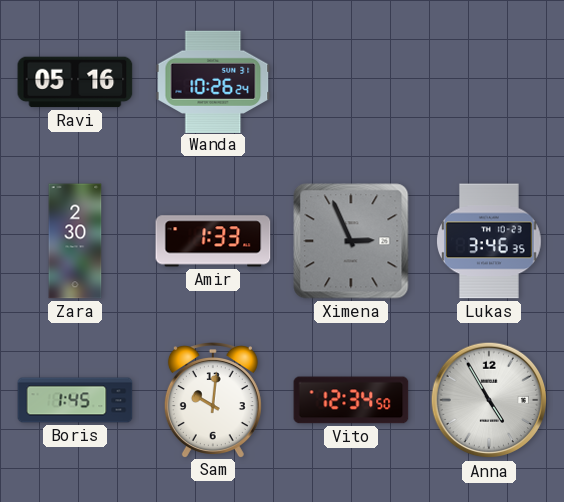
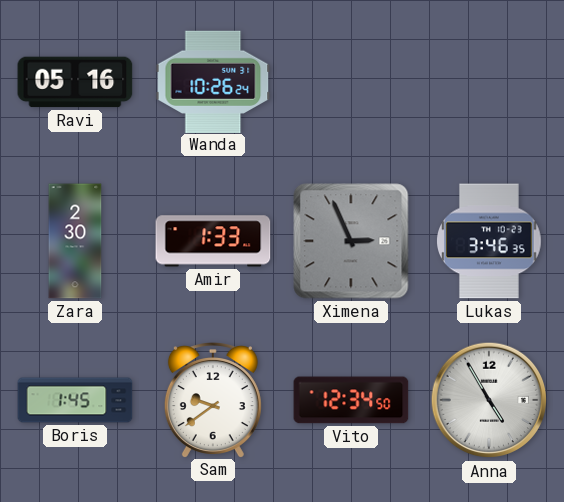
Sam: 10:01 -> 9:39 (213, 400)
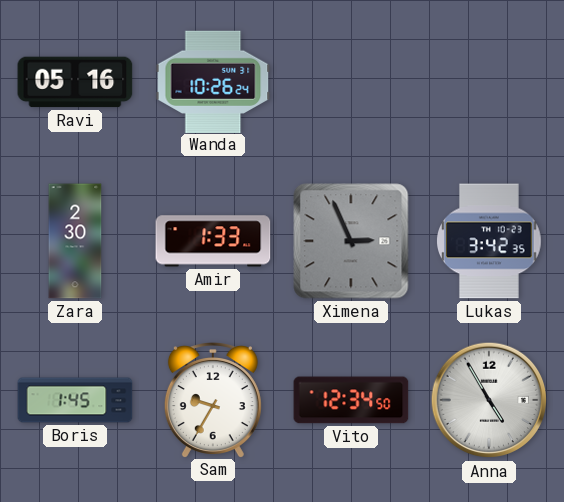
Lukas: 3:46 -> 3:42 (490, 241)
Sam: 9:39 -> 9:35 (213, 400)
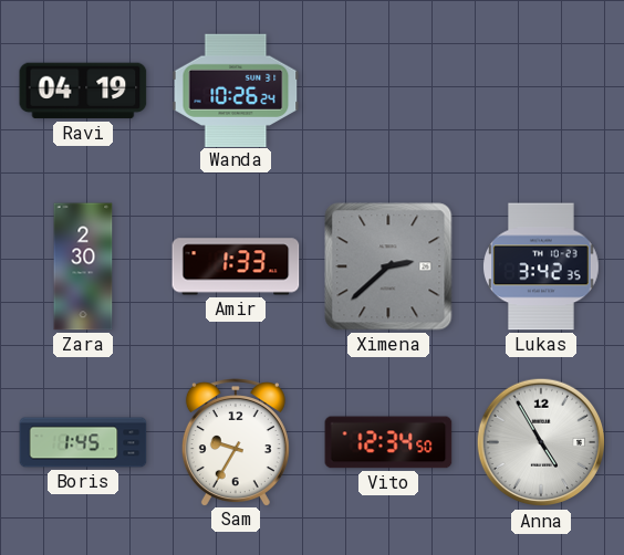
Ravi: 05:16 -> 04:19 (83, 91)
Ximena: 2:56 -> 2:38 (388, 266)
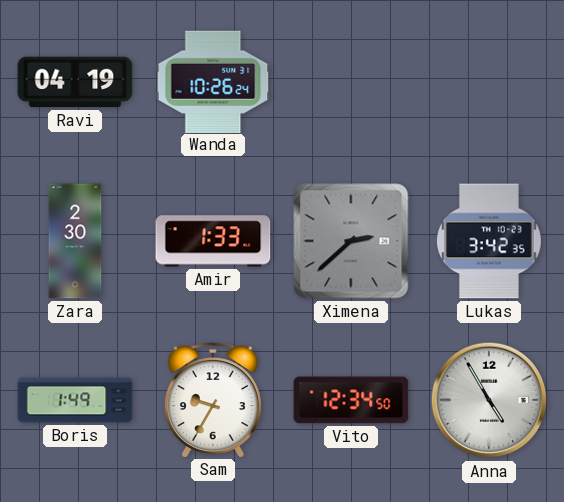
Boris: 1:45 -> 1:49 (75, 400)
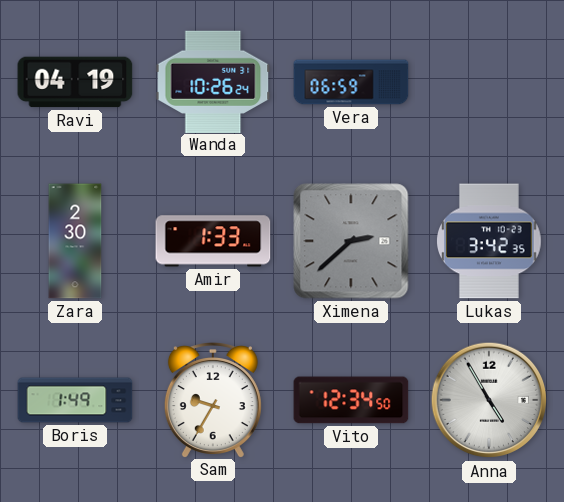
Vera: none -> 06:59 (351, 82)
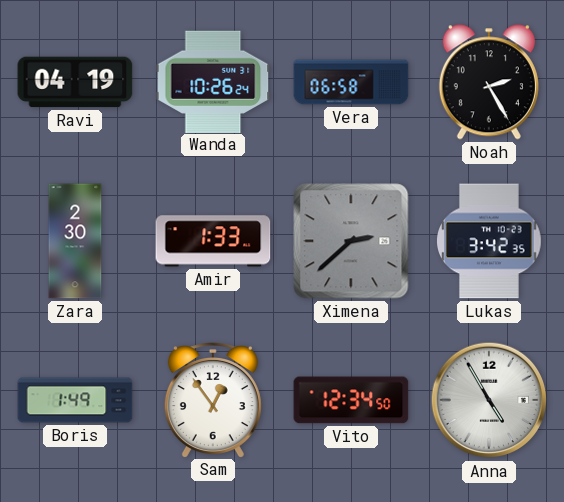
Vera: 06:59 -> 06:58 (351, 82)
Noah: none -> 2:25 (489, 82)
Sam: 9:35 -> 12:54 (213, 400)
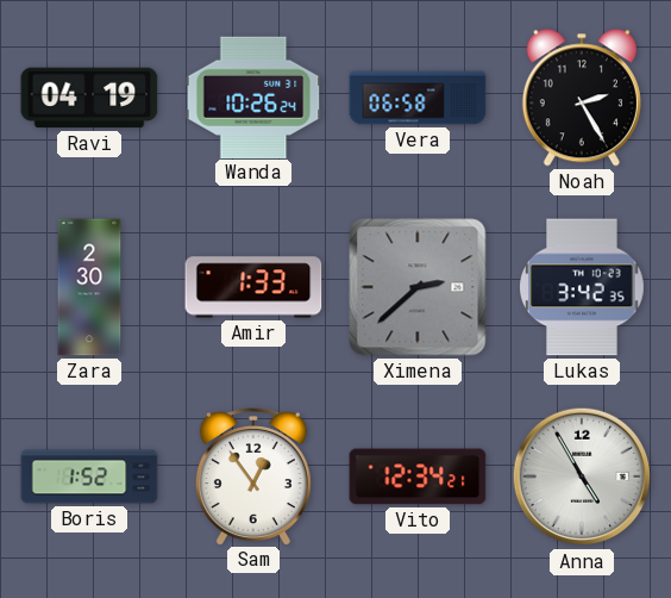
Boris: 1:49 -> 1:52 (89, 476)
Vito: 12:34:50 -> 12:34:21 (418, 476)
